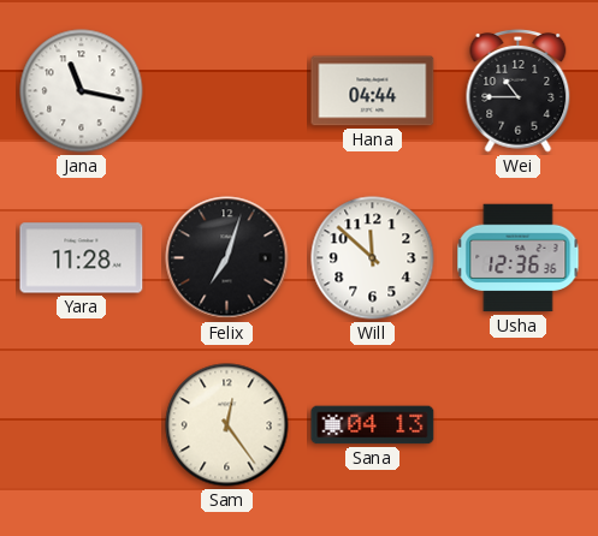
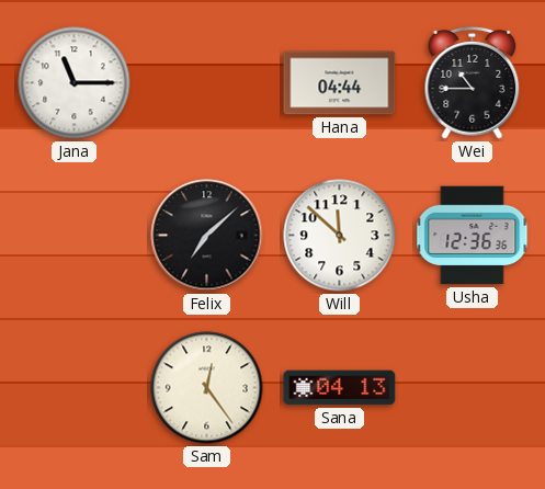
Jana: 11:17 -> 11:15 (75, 83)
Yara: 11:28 -> none (82, 258)
Felix: 7:03 -> 7:08 (207, 236)
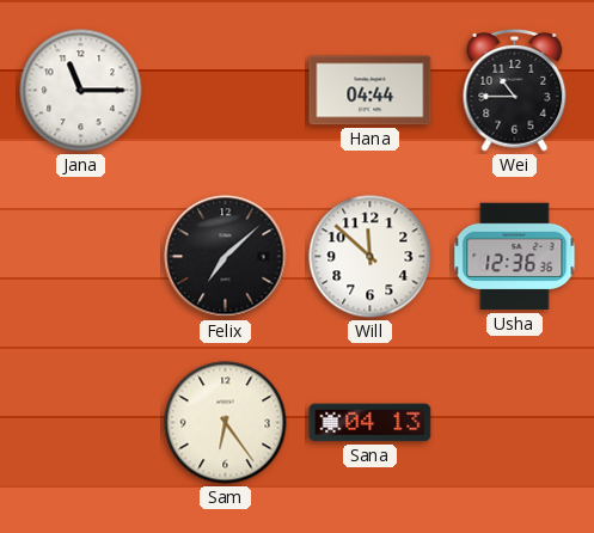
Sam: 12:24 -> 6:24 (226, 423)
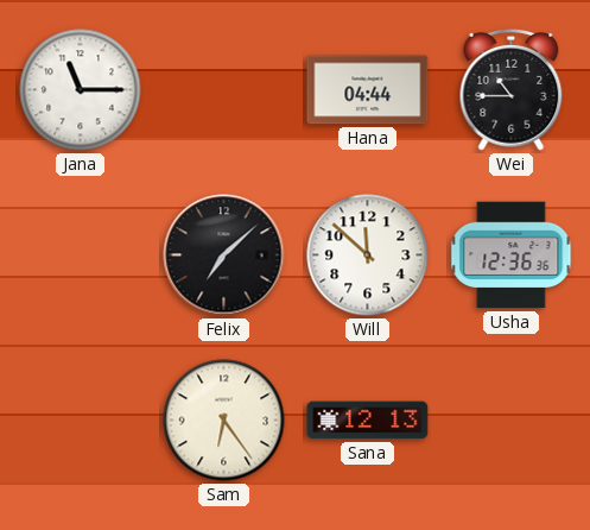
Sana: 04:13 -> 12:13 (368, 421)
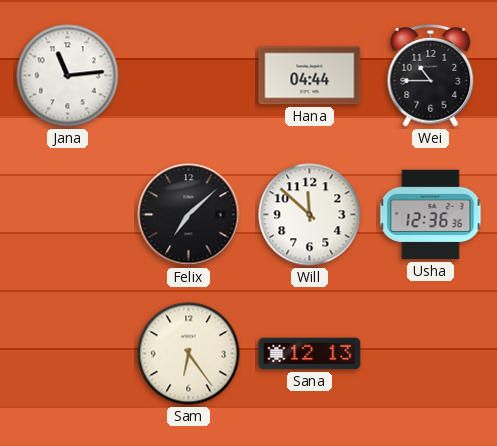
Jana: 11:15 -> 11:14 (68, 76)
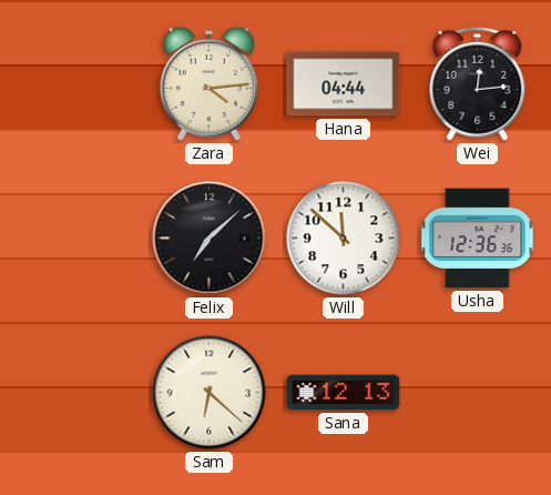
Jana: 11:14 -> none (68, 76)
Zara: none -> 4:14 (208, 83)
Wei: 10:45 -> 12:14 (478, 83)
Sam: 6:24 -> 6:22 (210, 393)
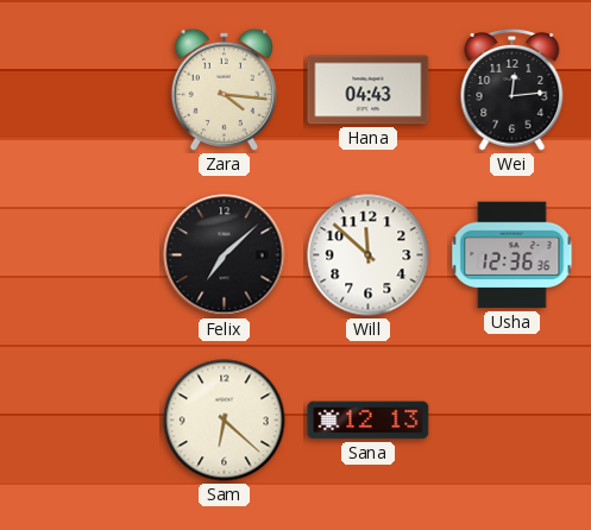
Zara: 4:14 -> 4:16 (224, 89)
Hana: 04:44 -> 04:43 (369, 90)
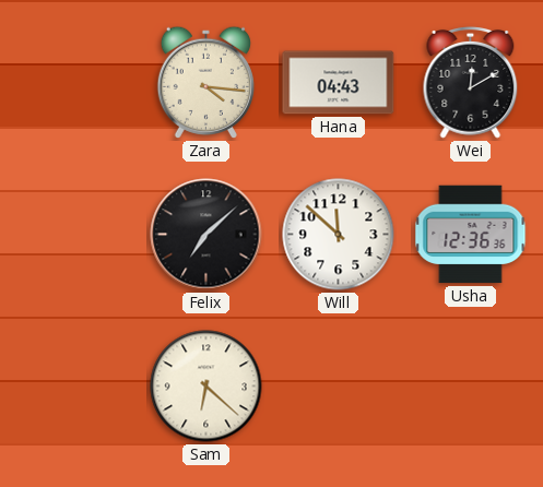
Wei: 12:14 -> 12:10 (471, 82)
Sana: 12:13 -> none (369, 421)
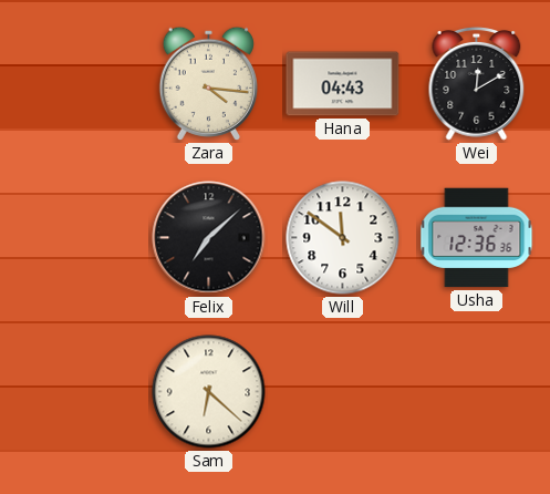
Will: 11:52 -> 11:51 (343, 238)
